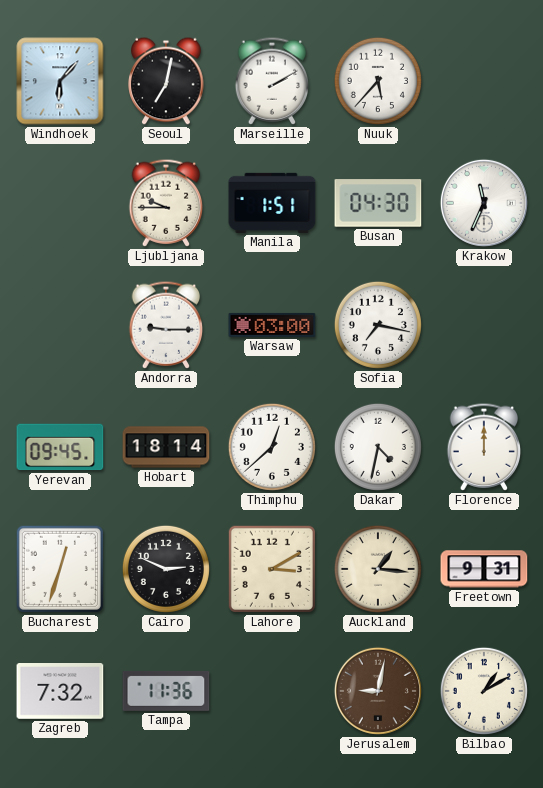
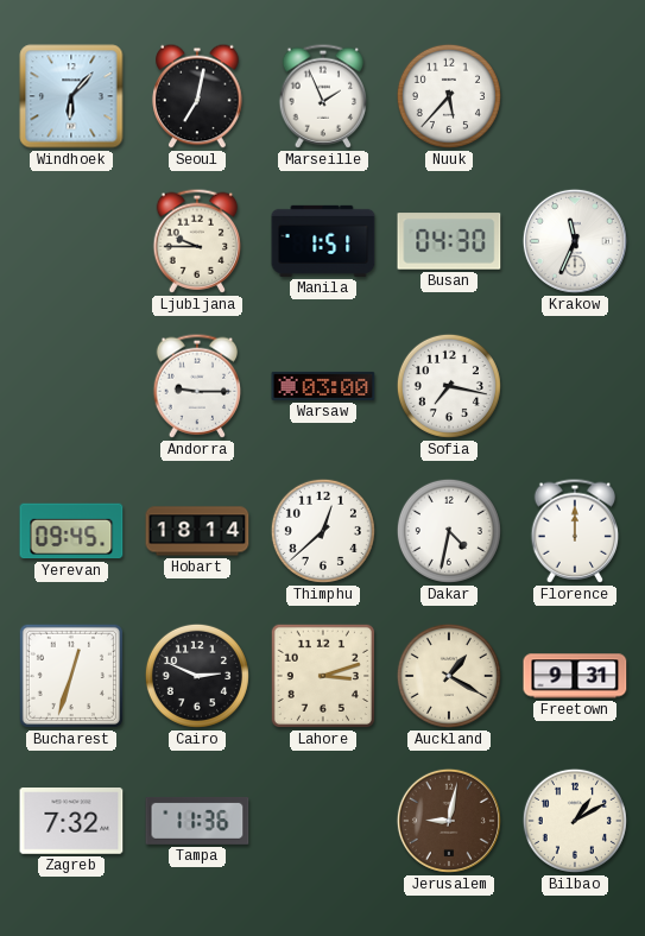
Marseille: 2:10 -> 1:56 (323, 96)
Lahore: 3:10 -> 3:12 (323, 676)
Auckland: 1:16 -> 1:20 (449, 676)
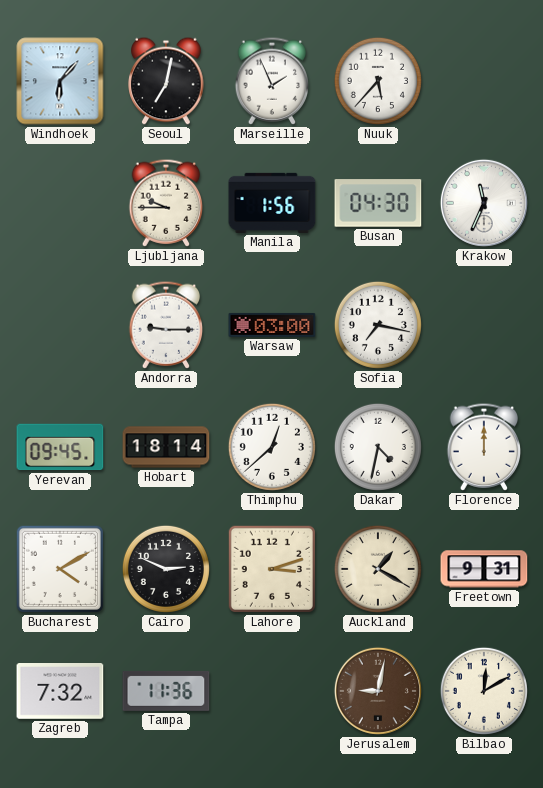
Manila: 1:51 -> 1:56 (272, 203)
Bucharest: 12:33 -> 4:10 (60, 569)
Bilbao: 1:10 -> 12:10 (484, 691)
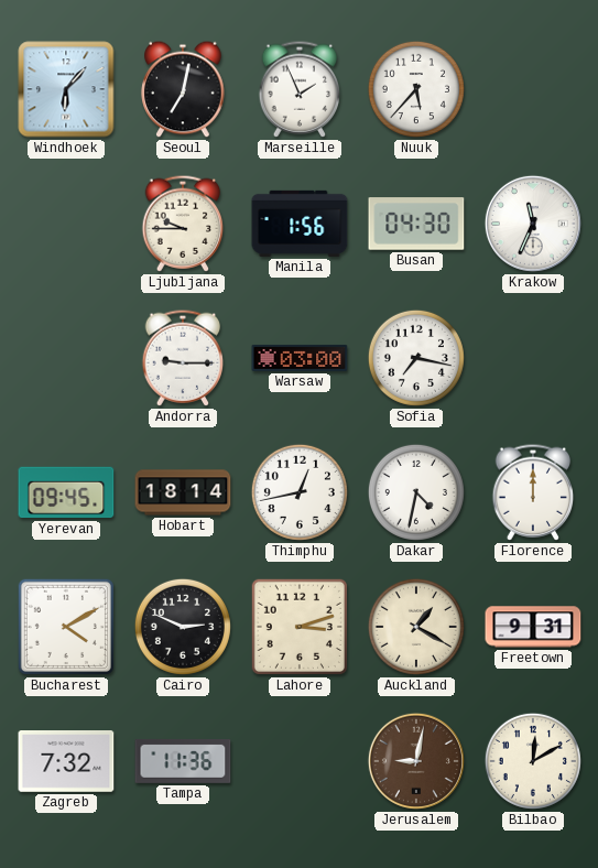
Thimphu: 12:38 -> 12:43 (300, 492)
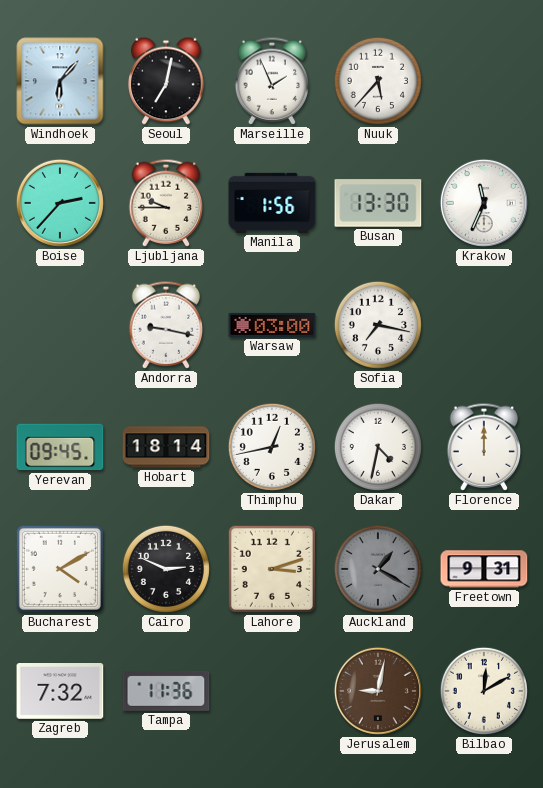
Boise: none -> 2:37 (60, 203)
Busan: 04:30 -> 13:30 (378, 203)
Andorra: 9:15 -> 9:17 (166, 325)
Auckland dial: cream -> grey (378, 569)
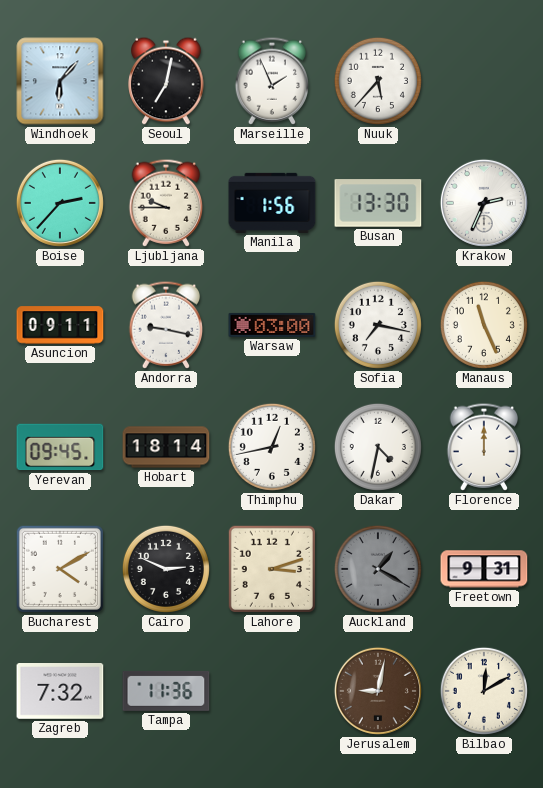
Krakow: 11:34 -> 2:34 (484, 203)
Asuncion: none -> 09:11 (60, 325)
Manaus: none -> 11:26 (484, 325)
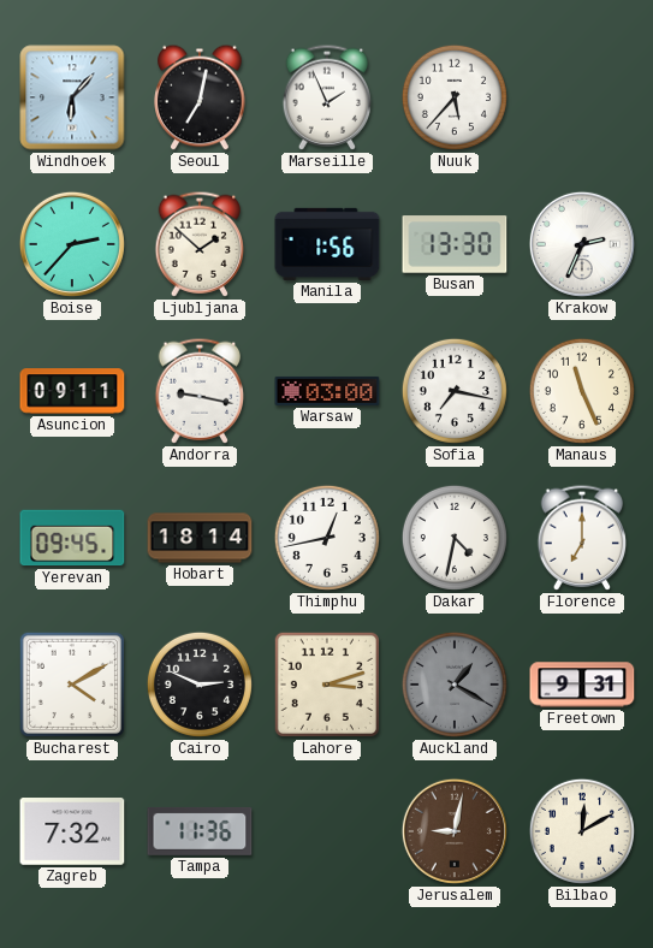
Ljubljana: 9:45 -> 1:52 (200, 244)
Florence: 12:00 -> 7:00 (582, 538)
